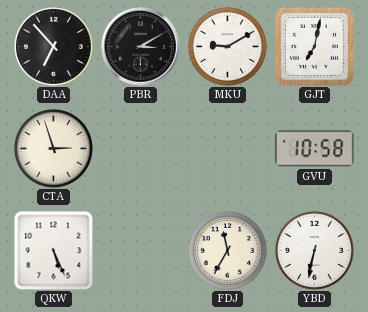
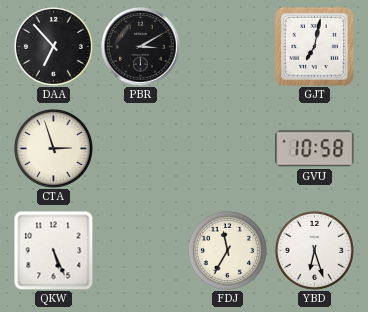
MKU: 9:10 -> none (227, 46)
YBD: 6:32 -> 6:27 (314, 250)
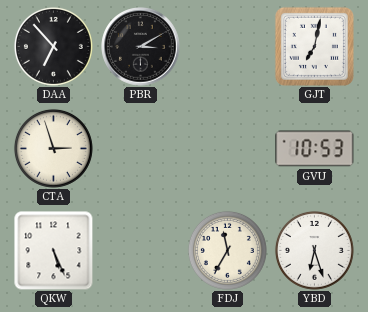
GVU: 10:58 -> 10:53 (315, 149)
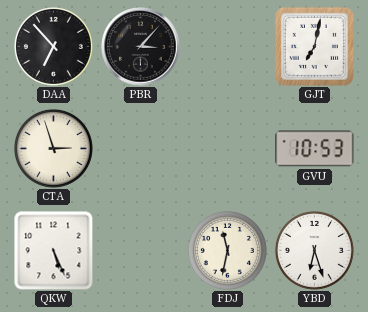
PBR: 3:10 -> 3:07 (141, 47)
FDJ: 11:35 -> 11:32 (227, 250)
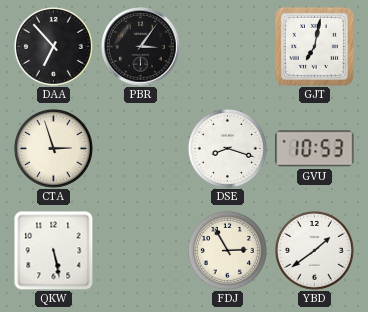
PBR: 3:07 -> 3:06 (141, 47)
DSE: none -> 8:18 (227, 148)
QKW: 5:26 -> 5:28 (54, 251)
FDJ: 11:32 -> 2:55 (227, 250)
YBD: 6:27 -> 1:39 (314, 250)
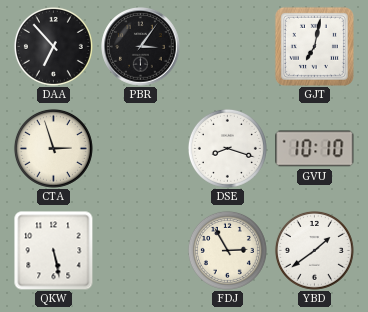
GVU: 10:53 -> 10:10 (315, 149)
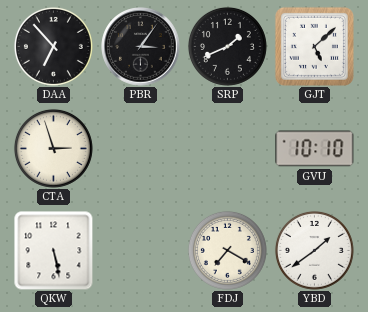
SRP: none -> 1:41 (227, 46)
GJT: 7:02 -> 5:08 (314, 46)
DSE: 8:18 -> none (227, 148)
FDJ: 2:55 -> 7:20 (227, 250)
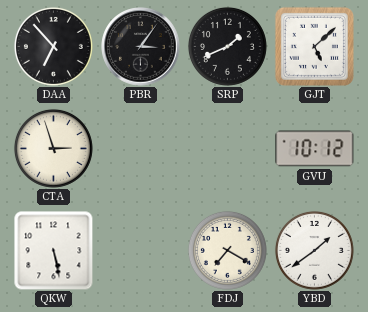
GVU: 10:10 -> 10:12 (315, 149)
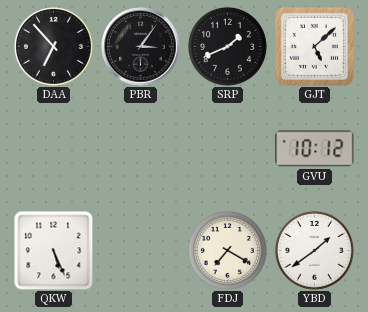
CTA: 2:57 -> none (53, 148)
QKW: 5:28 -> 5:26 (54, 251)
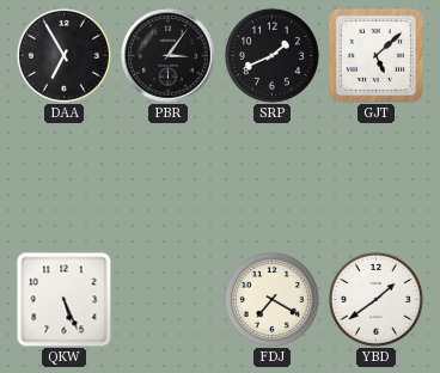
DAA: 6:53 -> 6:55 (63, 55)
GVU: 10:12 -> none (315, 149)
